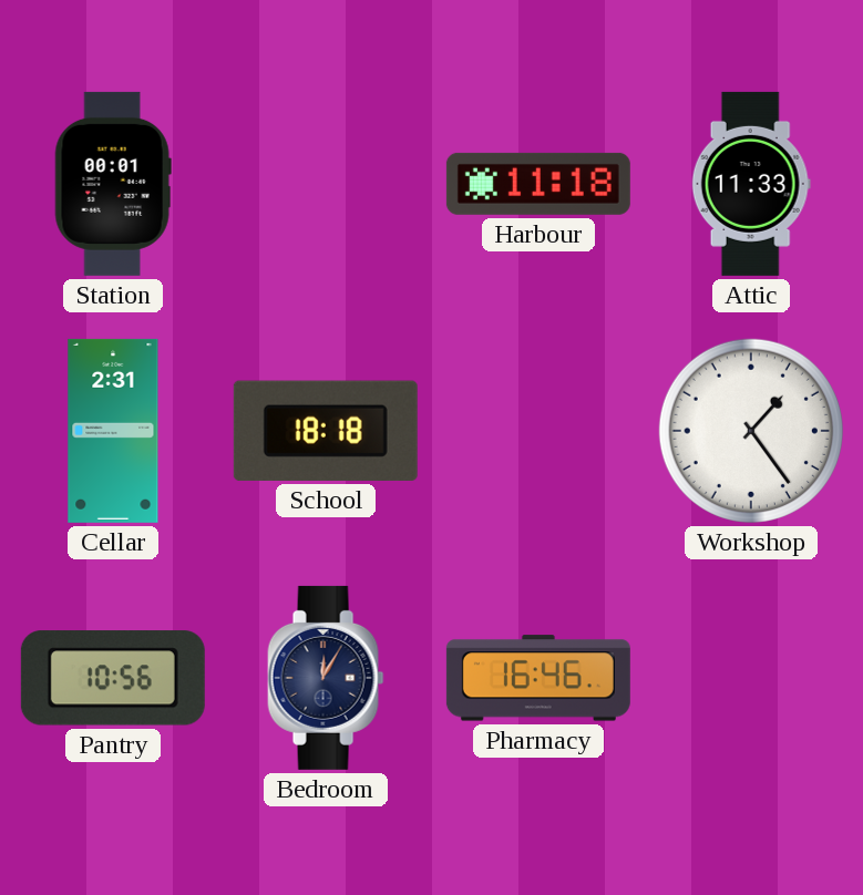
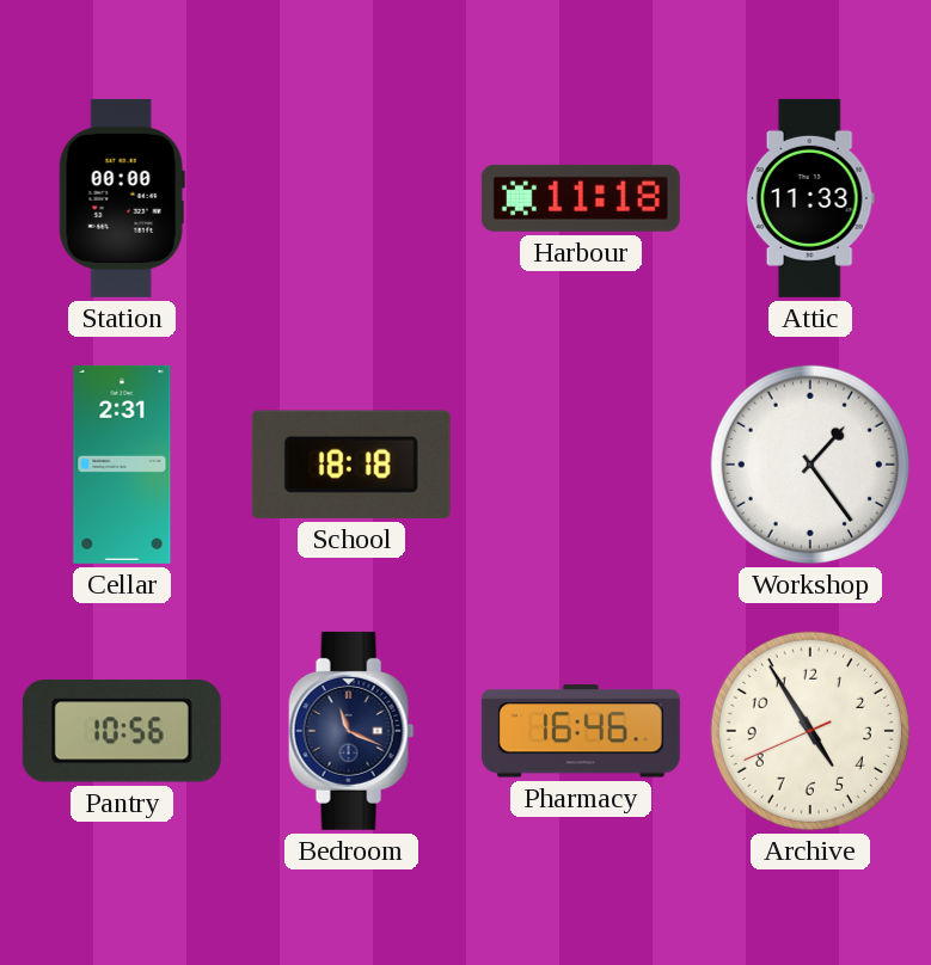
Station: 00:01 -> 00:00 (122, 198)
Bedroom: 12:05 -> 11:19 (351, 731)
Archive: none -> 4:54 (810, 731)
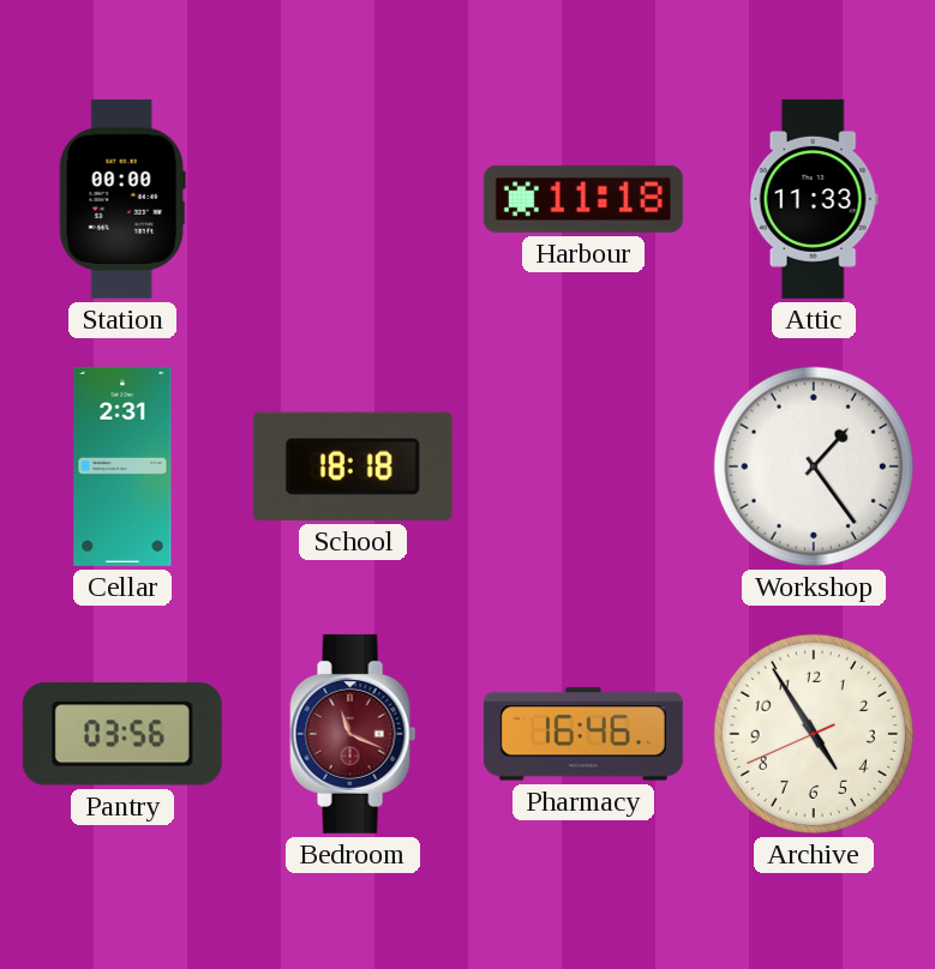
Pantry: 10:56 -> 03:56 (122, 734)
Bedroom dial: navy -> burgundy (353, 734)
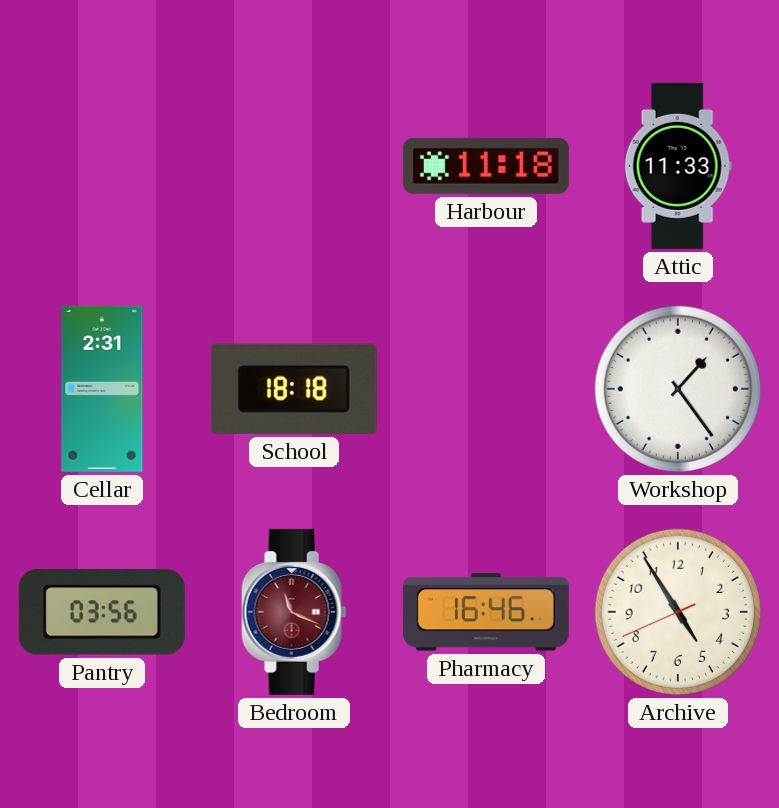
Station: 00:00 -> none (122, 199)
